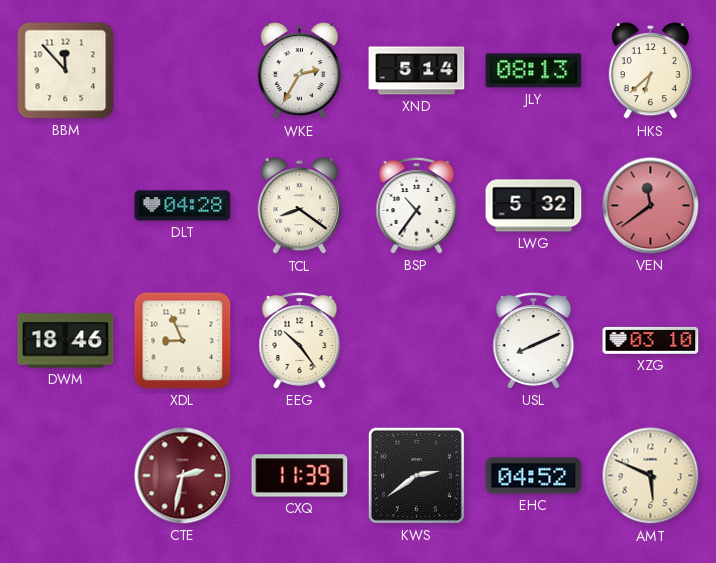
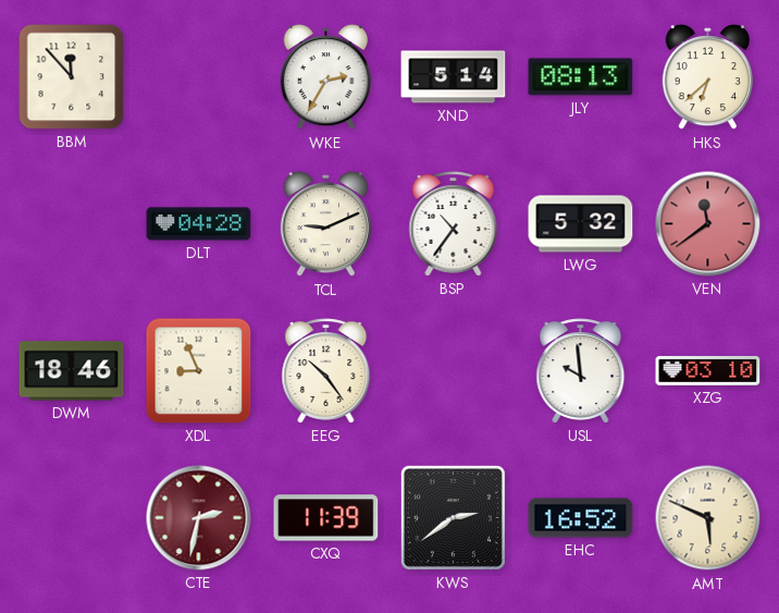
TCL: 8:21 -> 9:11 (325, 224)
USL: 8:11 -> 9:59 (581, 371)
EHC: 04:52 -> 16:52 (581, 518)
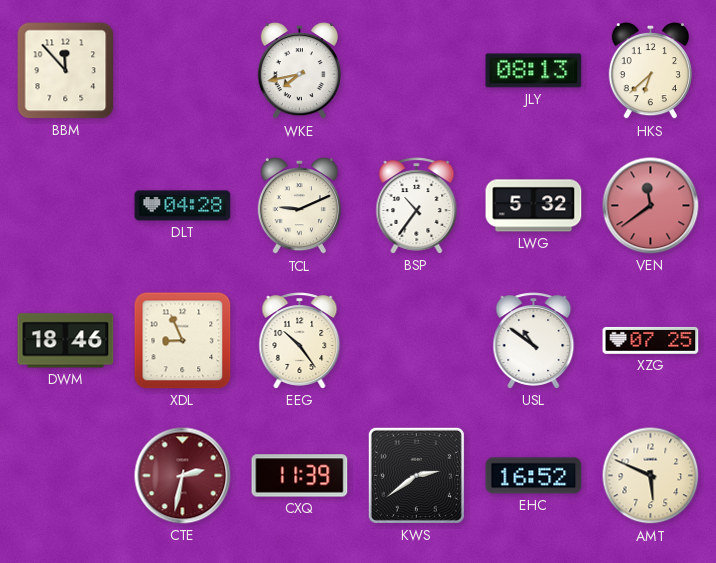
WKE: 2:35 -> 7:43 (299, 71)
XND: 5:14 -> none (454, 77)
USL: 9:59 -> 10:51 (534, 341)
XZG: 03:10 -> 07:25 (651, 340)
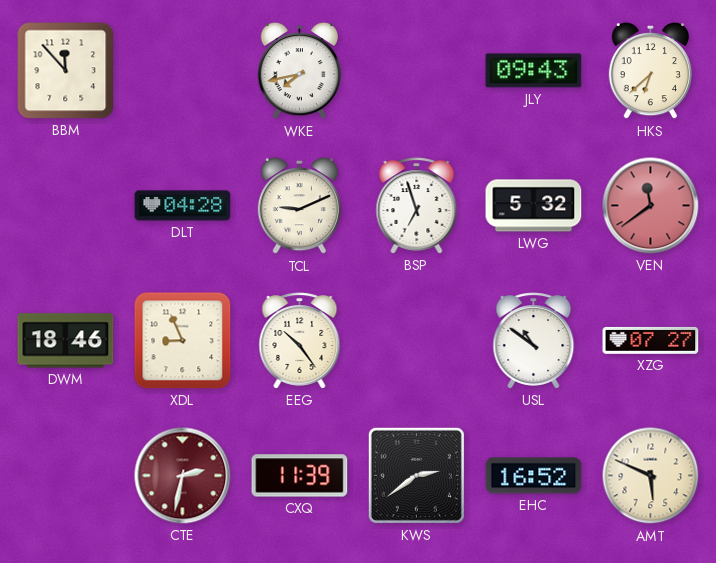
JLY: 08:13 -> 09:43 (534, 71)
BSP: 10:36 -> 6:57 (417, 206)
XZG: 07:25 -> 07:27 (651, 340)
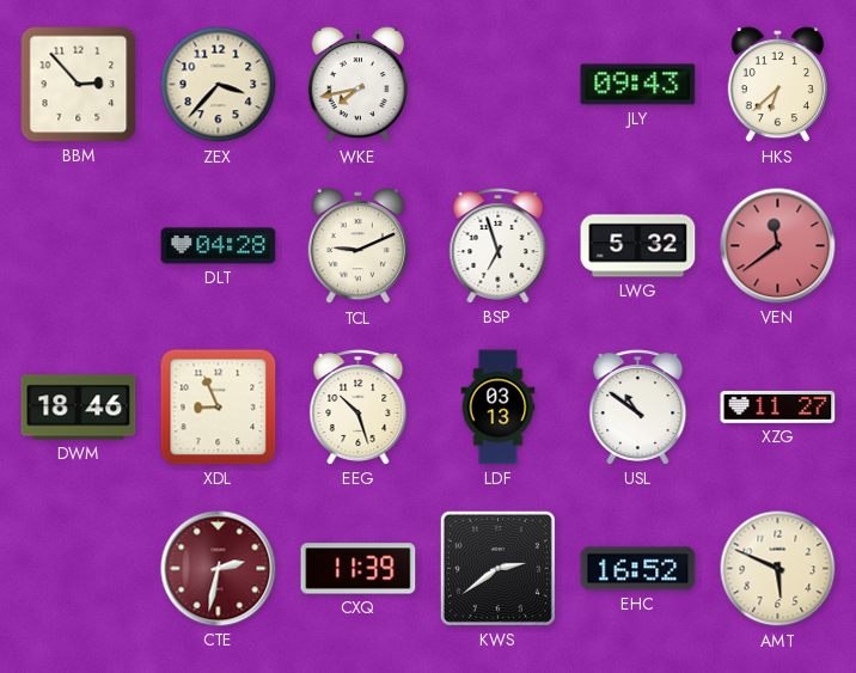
BBM: 11:53 -> 2:53 (79, 85)
ZEX: none -> 3:37 (219, 85)
EEG: 10:24 -> 10:27 (359, 408)
LDF: none -> 03:13 (499, 408)
XZG: 07:27 -> 11:27 (778, 406)
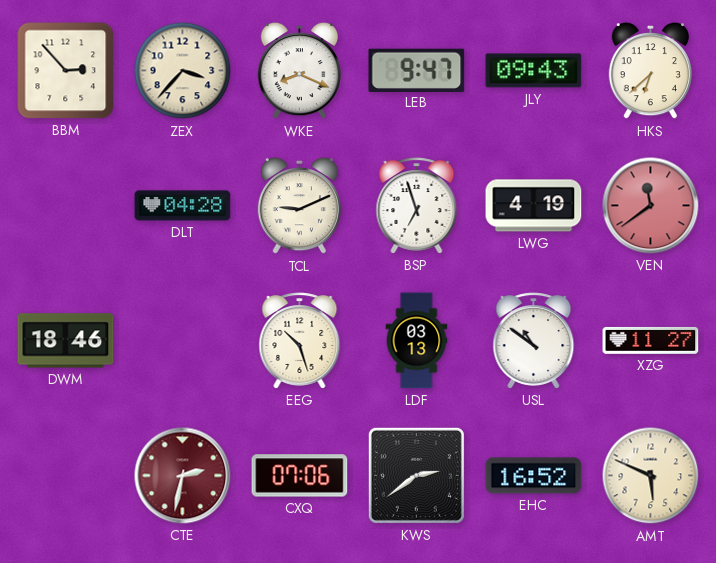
WKE: 7:43 -> 8:19 (299, 71)
LEB: none -> 9:47 (417, 70)
LWG: 5:32 -> 4:19 (534, 206)
XDL: 8:56 -> none (219, 408)
CXQ: 11:39 -> 07:06 (300, 476)
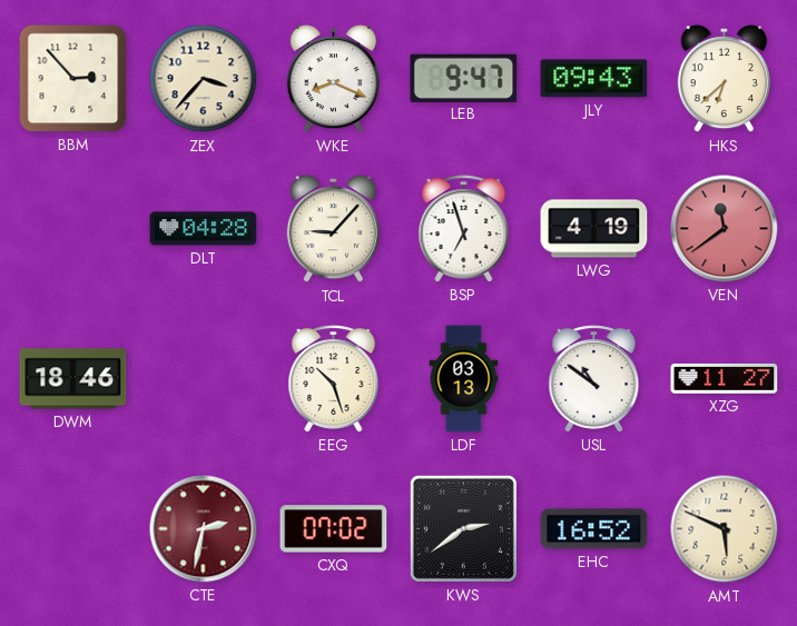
TCL: 9:11 -> 9:07 (333, 229)
CXQ: 07:06 -> 07:02 (334, 529)
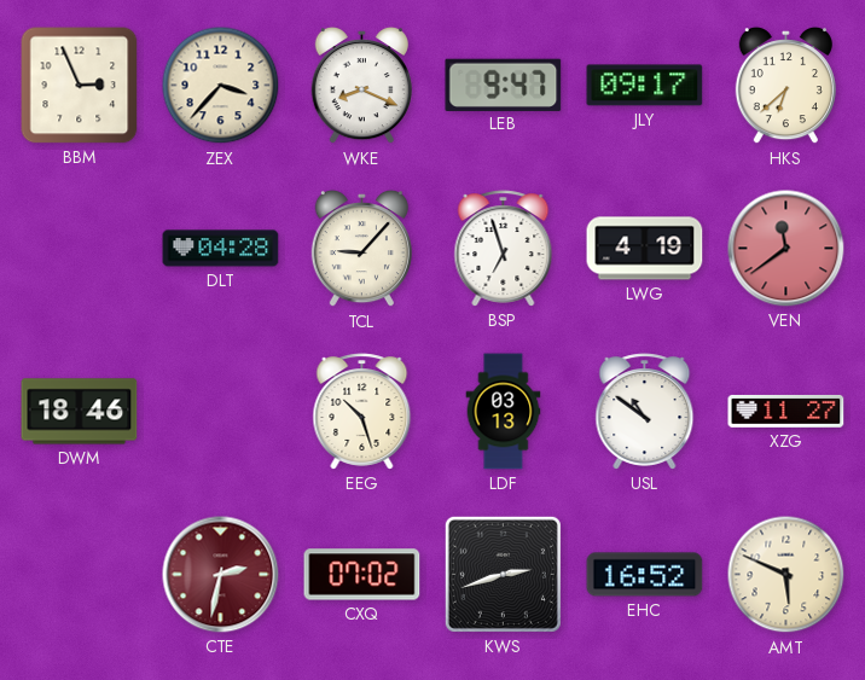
BBM: 2:53 -> 2:56 (80, 86)
JLY: 09:43 -> 09:17 (645, 86)
KWS: 2:39 -> 2:42 (503, 574)
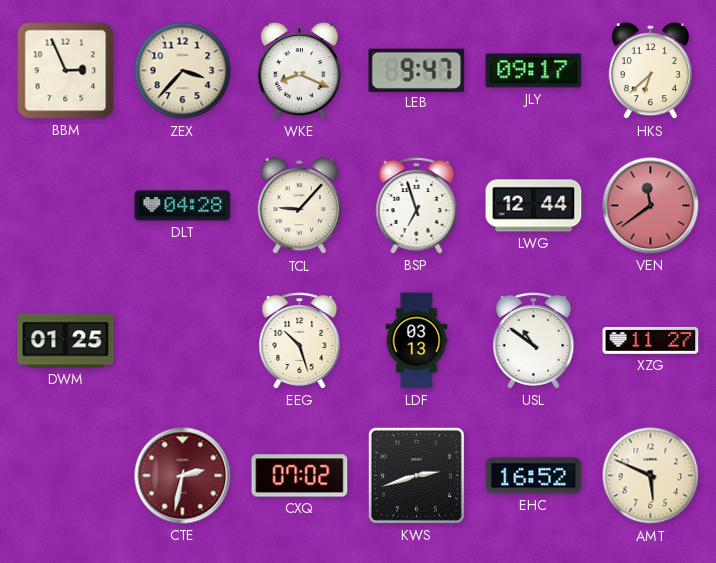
LWG: 4:19 -> 12:44 (534, 206)
DWM: 18:46 -> 01:25 (66, 341)
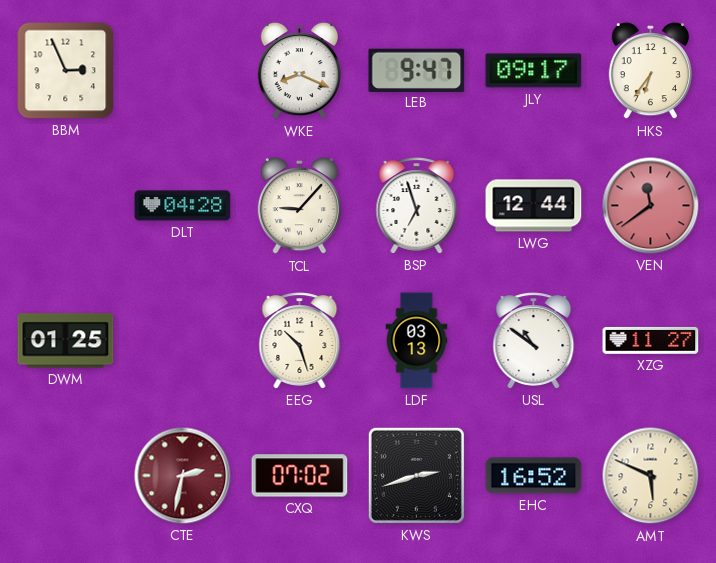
ZEX: 3:37 -> none (183, 71)
HKS: 6:38 -> 6:36 (650, 71)
